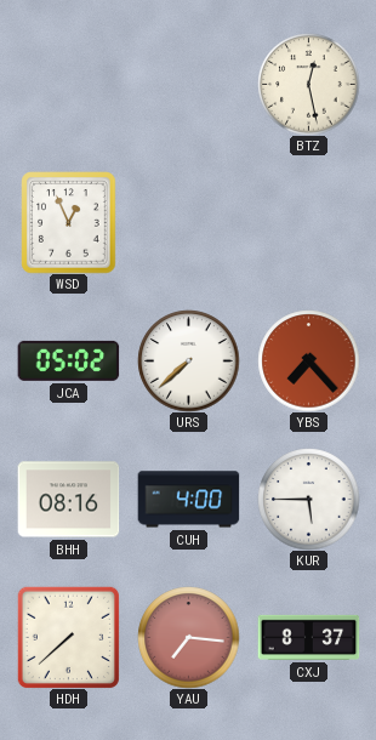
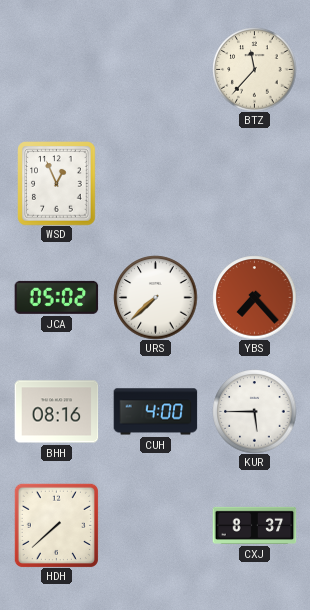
BTZ: 12:28 -> 11:37 (254, 69)
YAU: 7:16 -> none (188, 637)
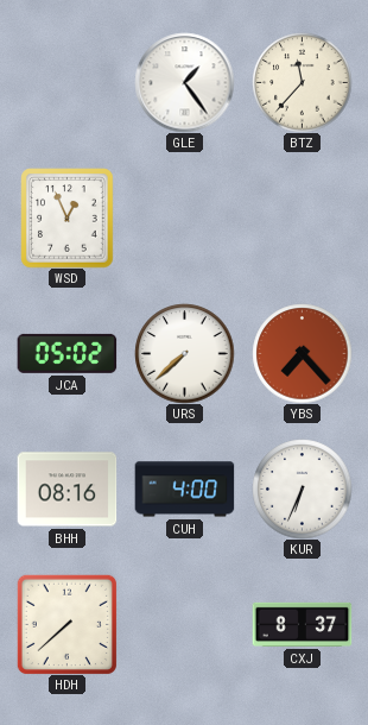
GLE: none -> 1:24 (184, 82)
KUR: 5:45 -> 6:34 (302, 488)
